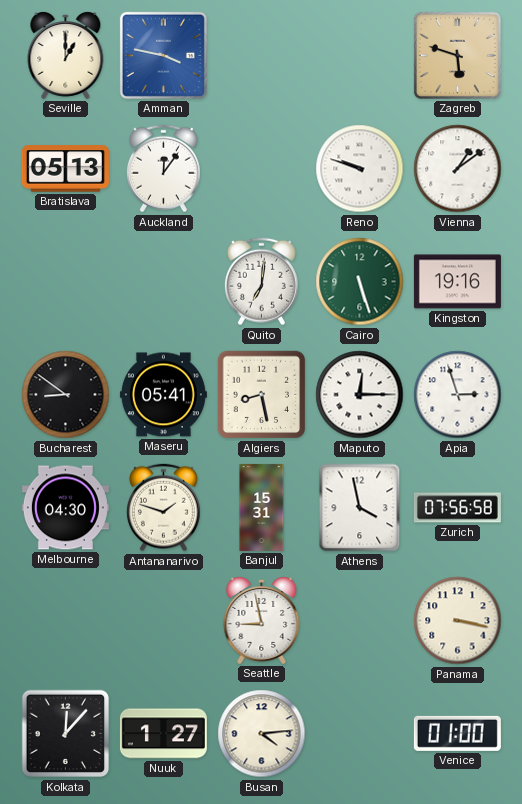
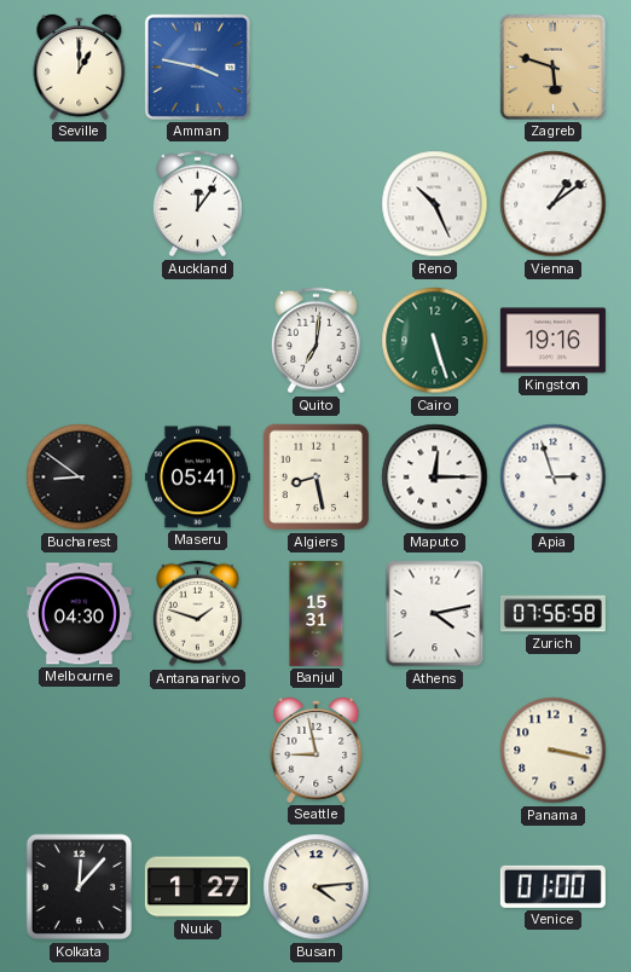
Bratislava: 05:13 -> none (65, 169)
Reno: 9:48 -> 10:26 (435, 204)
Athens: 3:58 -> 4:13 (435, 614)
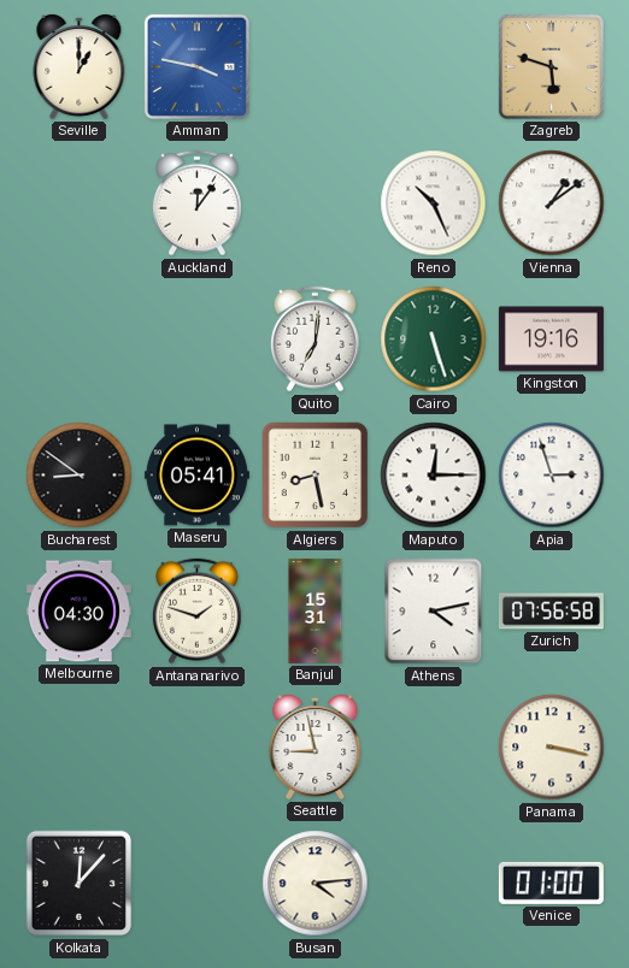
Nuuk: 1:27 -> none (197, 887)
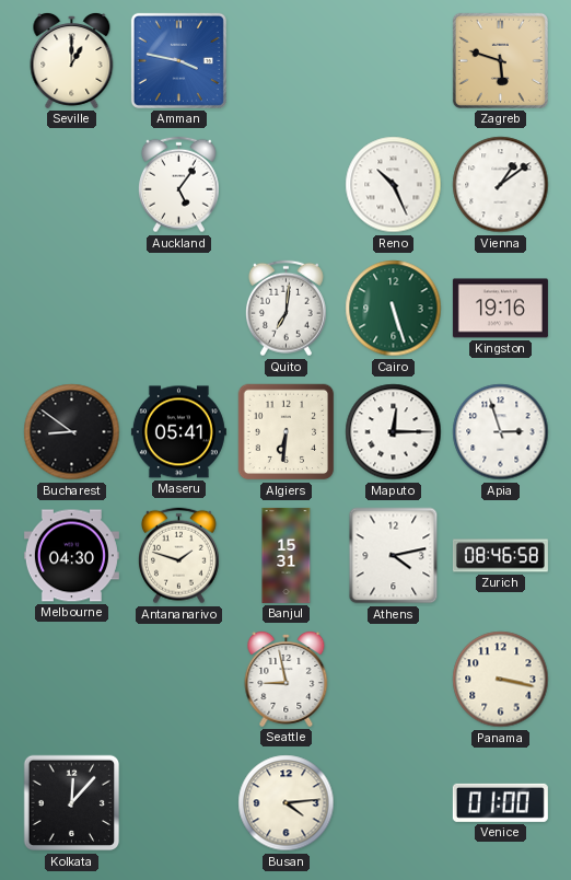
Auckland: 12:06 -> 5:06 (178, 185)
Algiers: 8:28 -> 6:31 (287, 432)
Zurich: 07:56 -> 08:46 (500, 556)
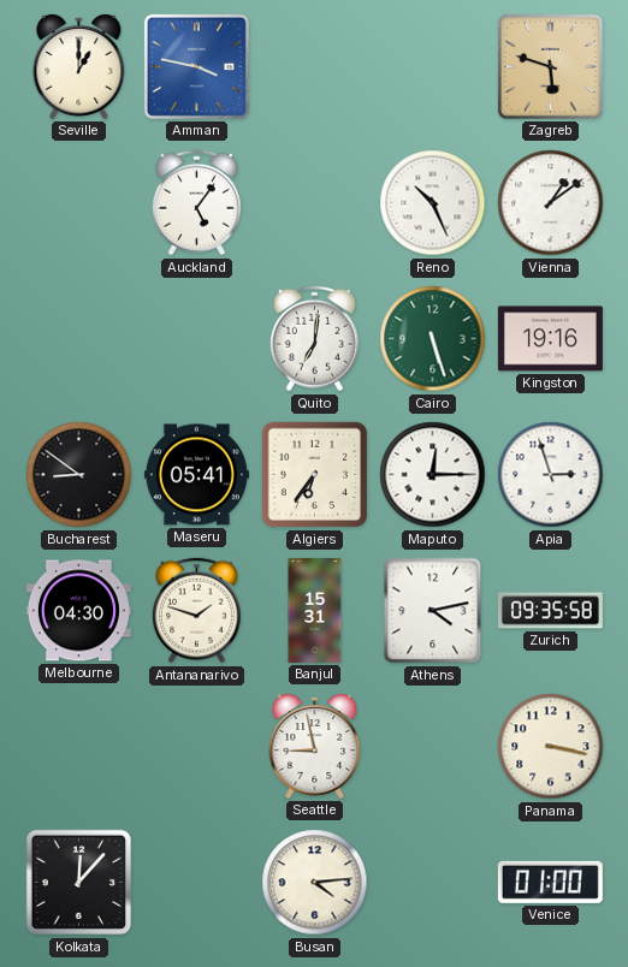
Algiers: 6:31 -> 6:36 (315, 475)
Zurich: 08:46 -> 09:35 (550, 611)
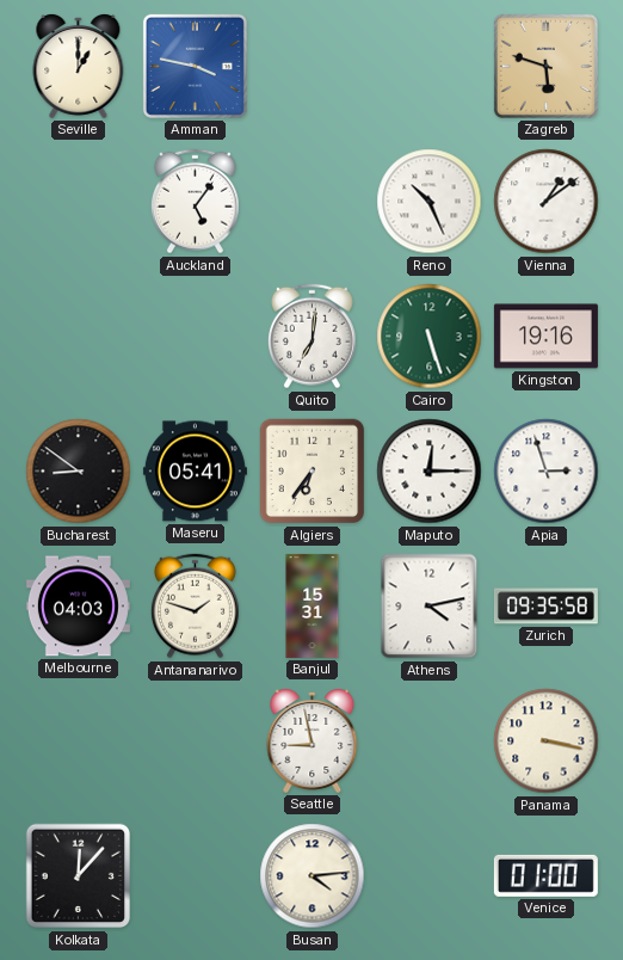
Melbourne: 04:30 -> 04:03 (78, 607)
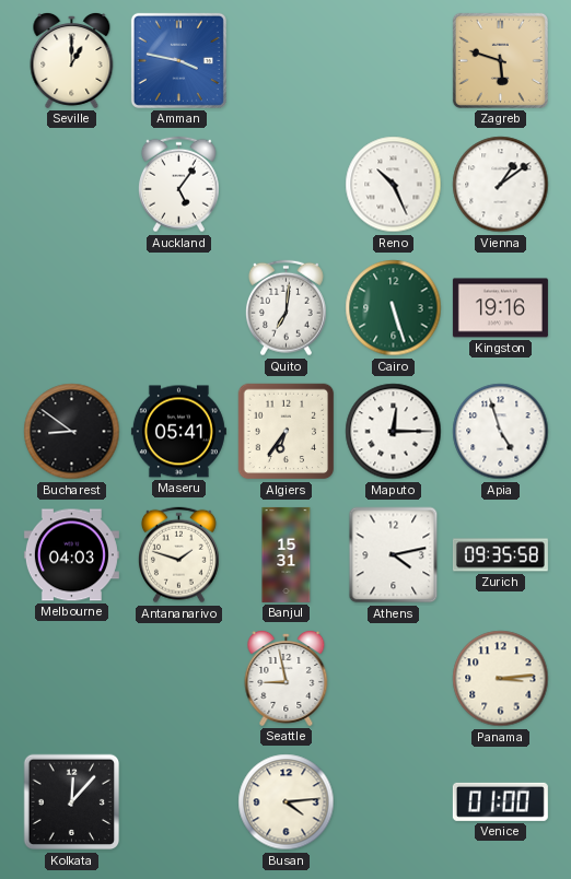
Apia: 2:57 -> 4:57 (501, 432)
Panama: 3:17 -> 3:14 (501, 679)
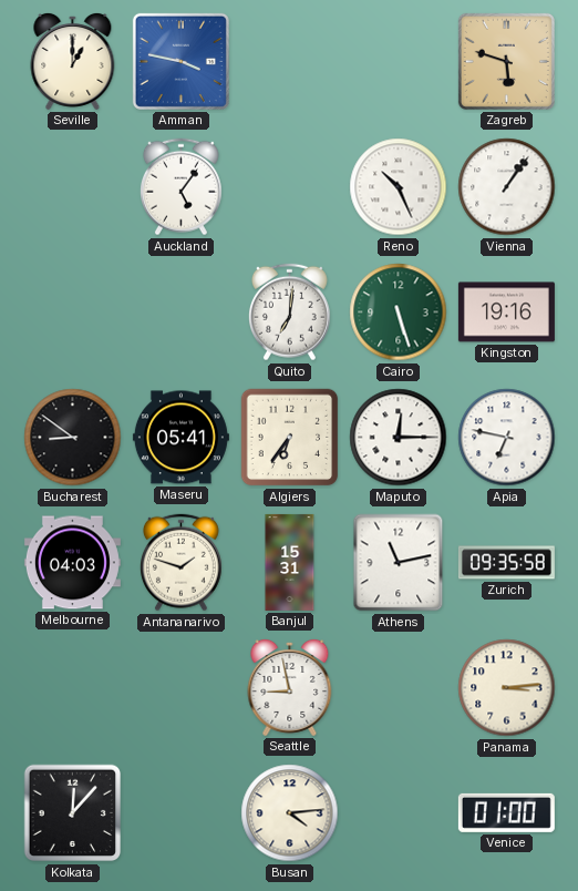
Vienna: 1:09 -> 1:06 (507, 187)
Apia: 4:57 -> 6:47 (507, 438)
Athens: 4:13 -> 11:13 (399, 563)
